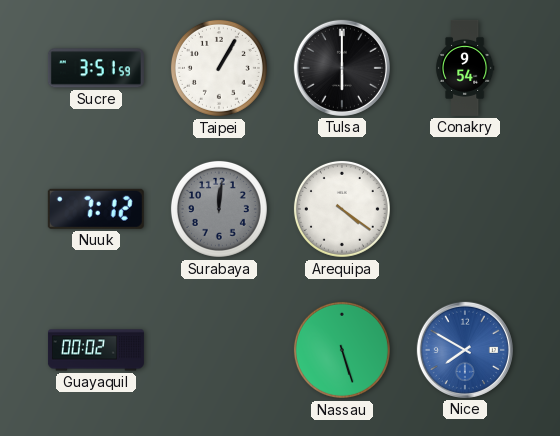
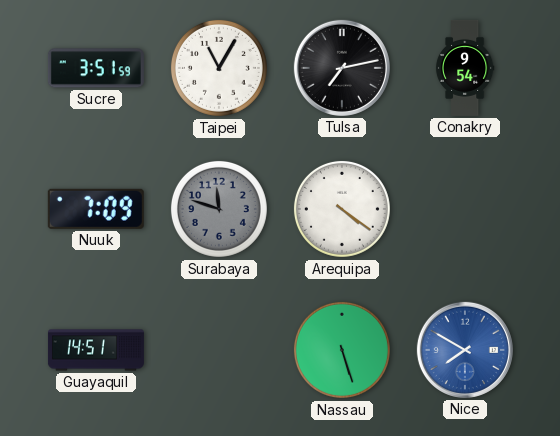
Taipei: 1:05 -> 11:05 (219, 68)
Tulsa: 6:00 -> 7:13 (342, 68)
Nuuk: 7:12 -> 7:09 (96, 209)
Surabaya: 12:01 -> 11:48 (219, 209)
Guayaquil: 00:02 -> 14:51 (96, 350)
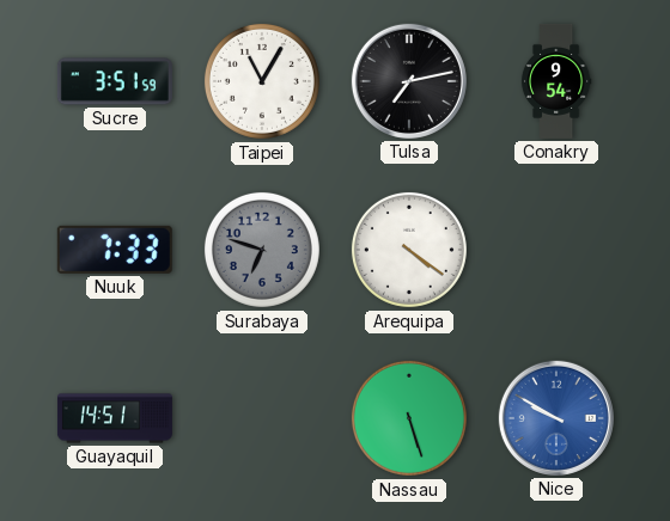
Nuuk: 7:09 -> 7:33 (115, 250)
Surabaya: 11:48 -> 6:48 (262, 250)
Nice: 7:50 -> 9:50 (556, 418)
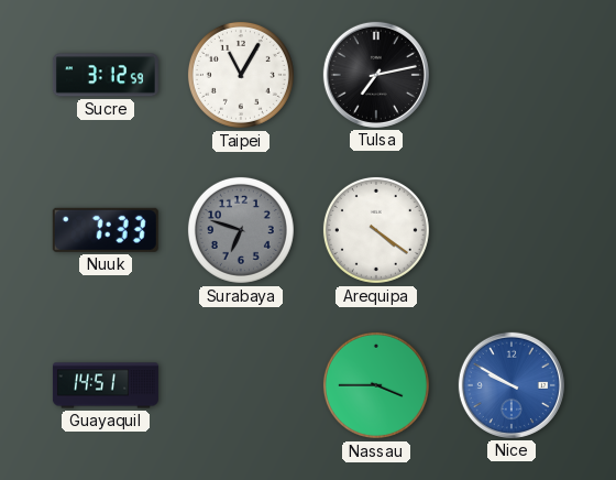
Sucre: 3:51 -> 3:12 (106, 75)
Conakry: 9:54 -> none (556, 81)
Nassau: 5:27 -> 3:45 (376, 385)
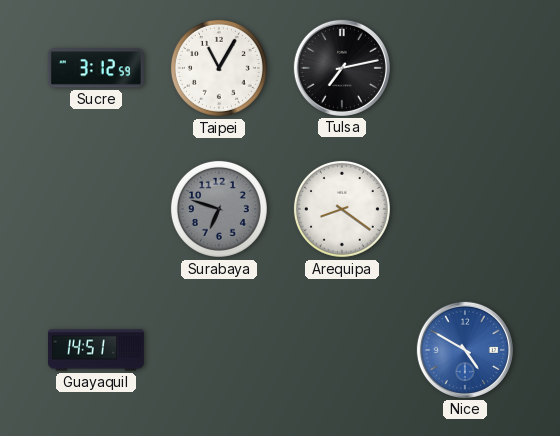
Nuuk: 7:33 -> none (106, 230)
Arequipa: 4:21 -> 8:21 (342, 209)
Nassau: 3:45 -> none (376, 385)
Nice: 9:50 -> 4:50 (465, 350)
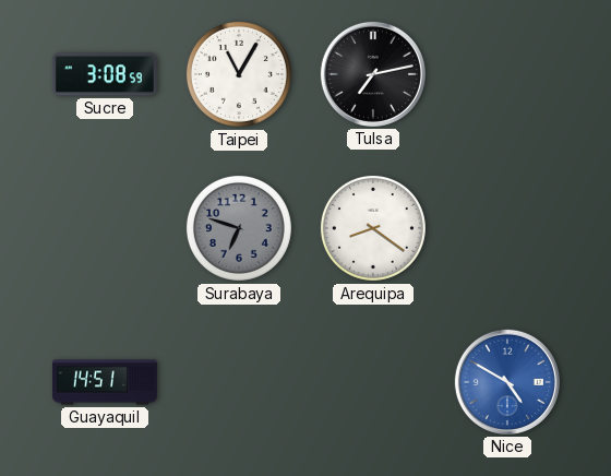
Sucre: 3:12 -> 3:08 (105, 74)
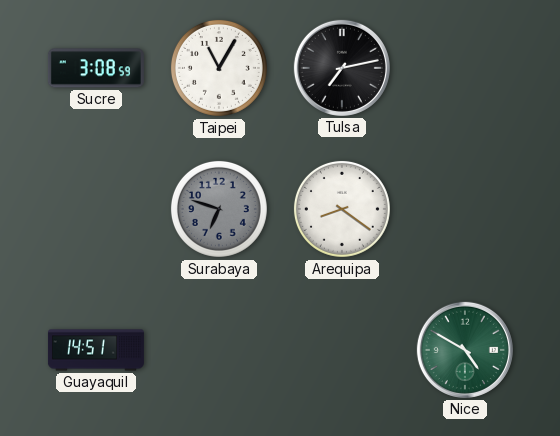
Nice dial: blue -> green (465, 350)
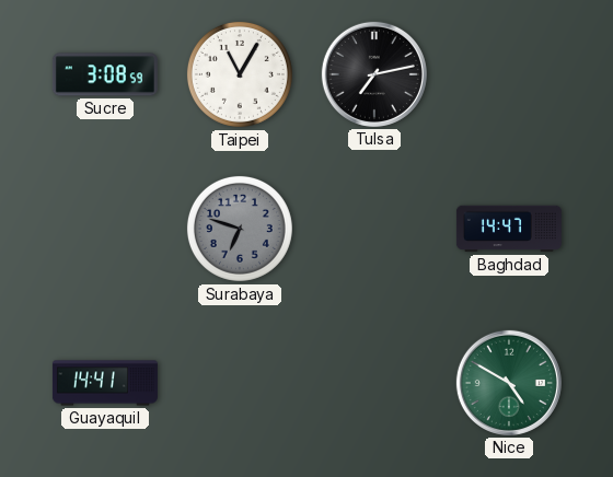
Arequipa: 8:21 -> none (342, 209)
Baghdad: none -> 14:47 (509, 229)
Guayaquil: 14:51 -> 14:41 (105, 383)
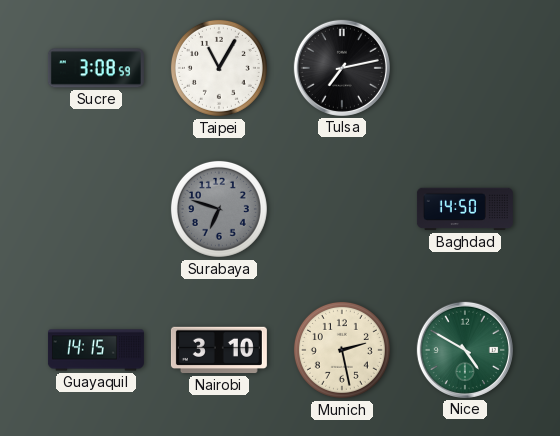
Baghdad: 14:47 -> 14:50 (465, 209)
Guayaquil: 14:41 -> 14:15 (96, 350)
Nairobi: none -> 3:10 (219, 350)
Munich: none -> 2:28 (342, 350)
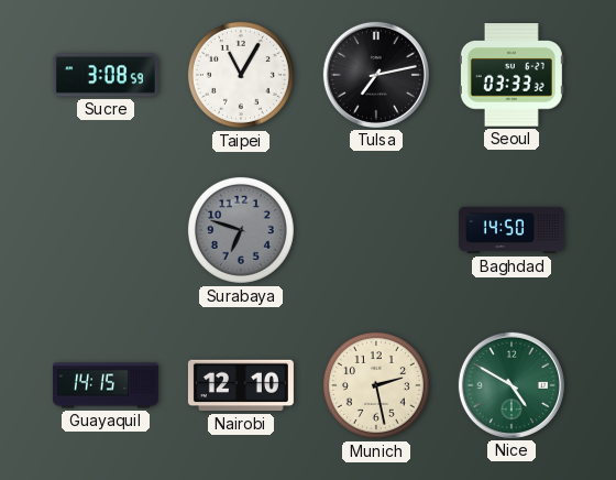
Seoul: none -> 03:33 (512, 75)
Nairobi: 3:10 -> 12:10 (241, 385)
